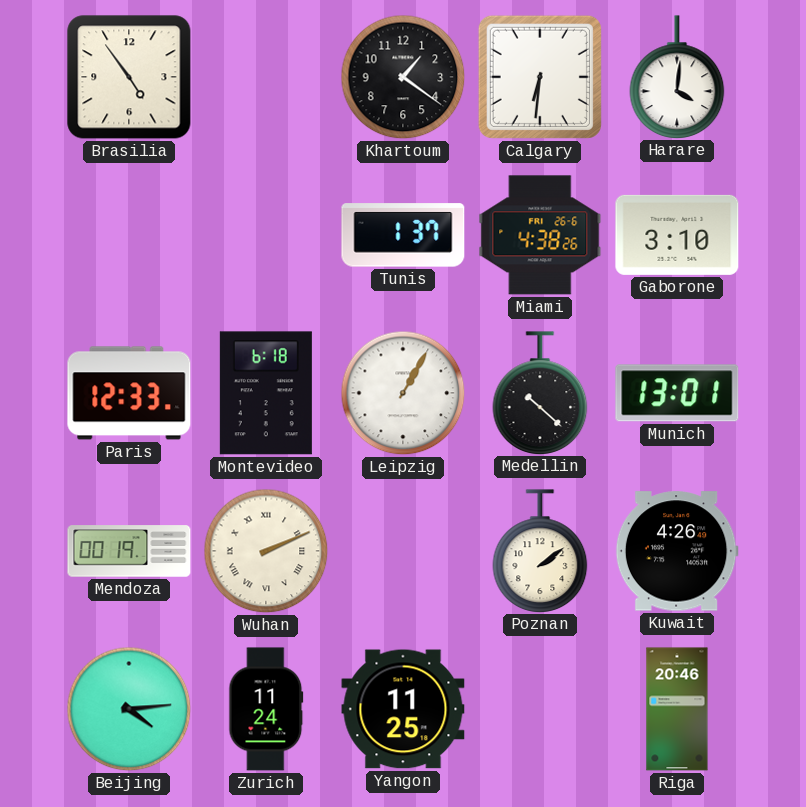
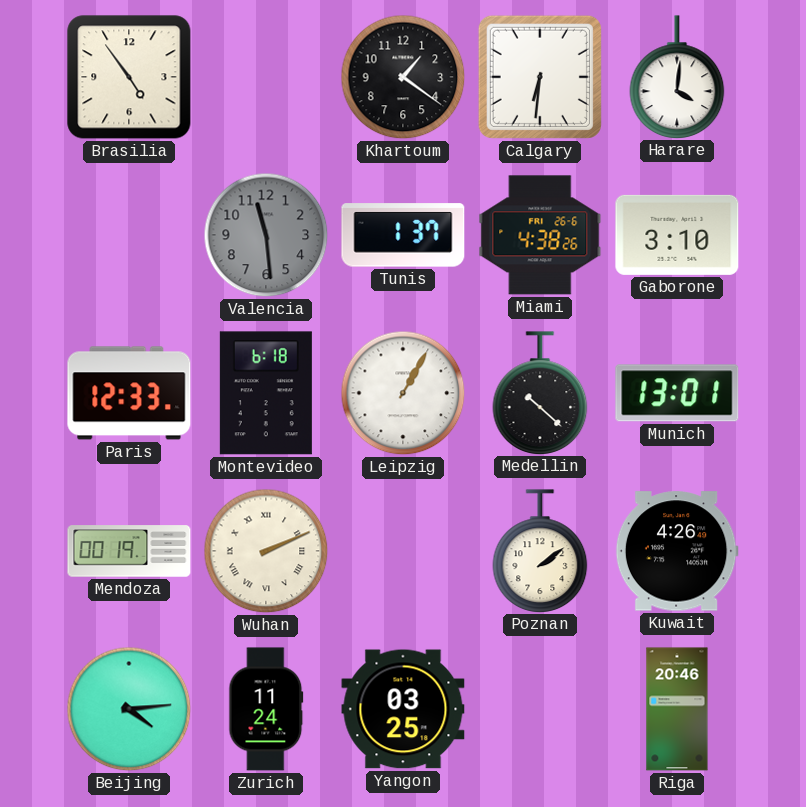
Valencia: none -> 11:29 (266, 235)
Yangon: 11:25 -> 03:25 (403, 709)
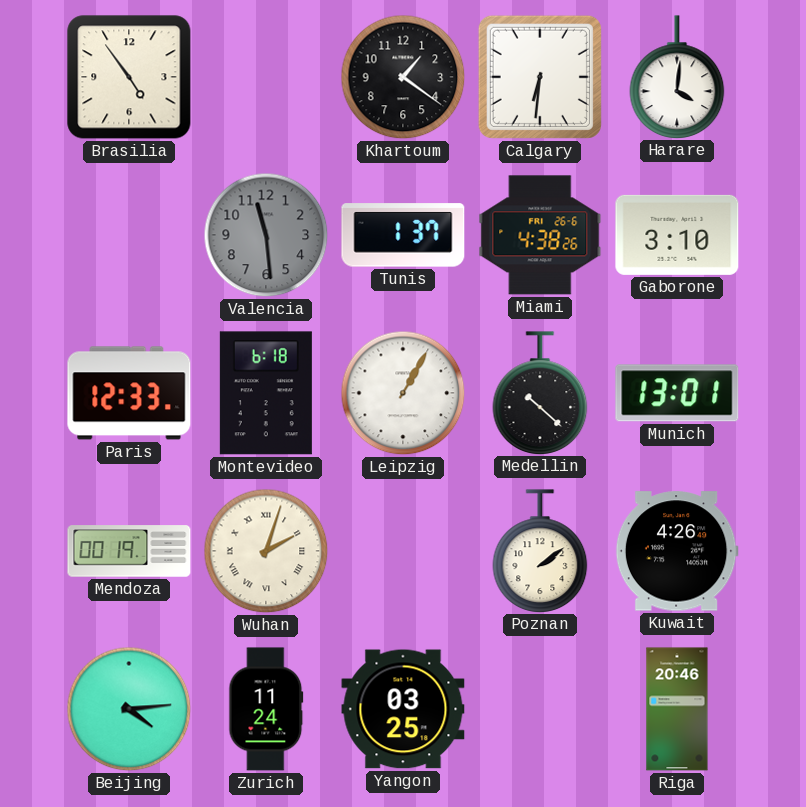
Wuhan: 2:11 -> 2:03 (266, 551)
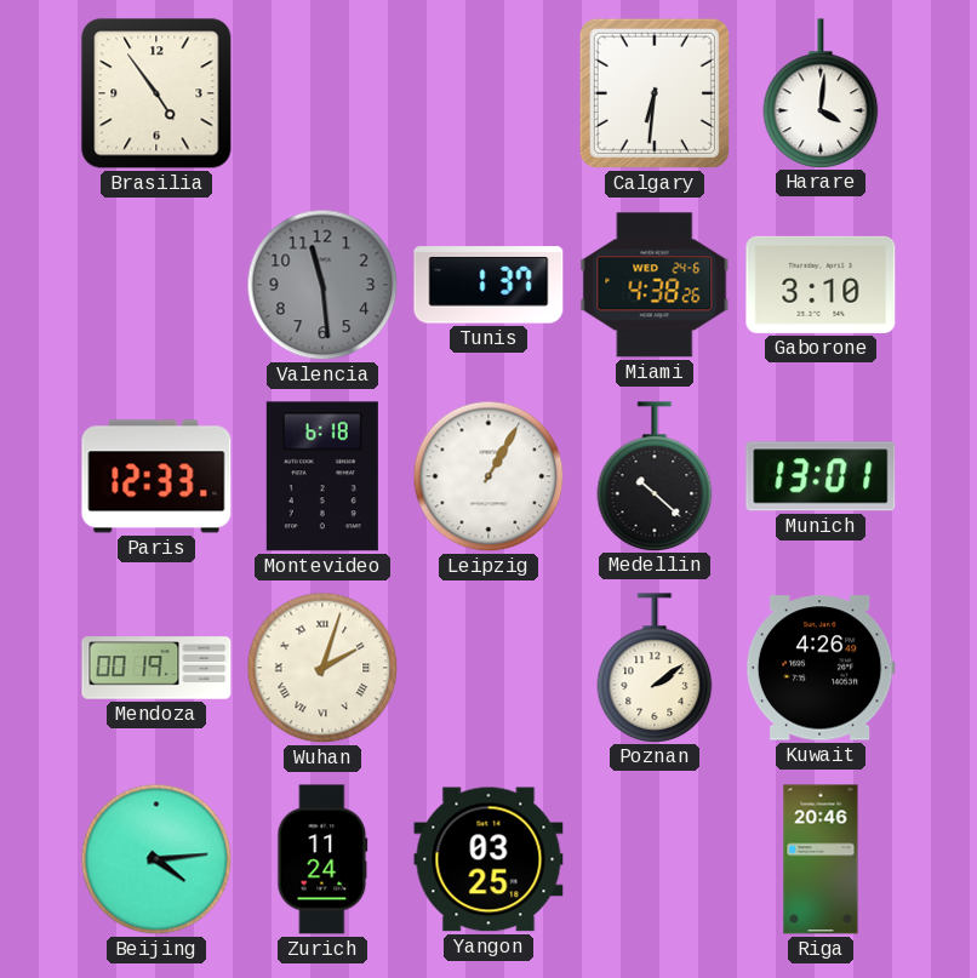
Khartoum: 1:21 -> none (403, 77)
Miami date: FRI 26-6 -> WED 24-6 (655, 285)
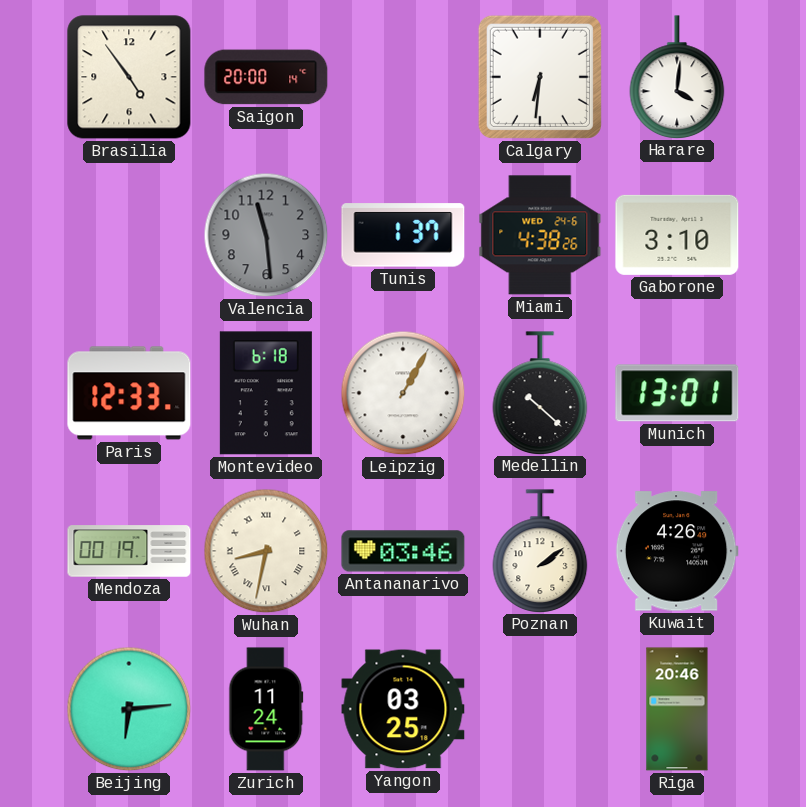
Saigon: none -> 20:00 (266, 77)
Wuhan: 2:03 -> 8:32 (266, 551)
Antananarivo: none -> 03:46 (403, 551)
Beijing: 4:14 -> 6:14 (129, 709)
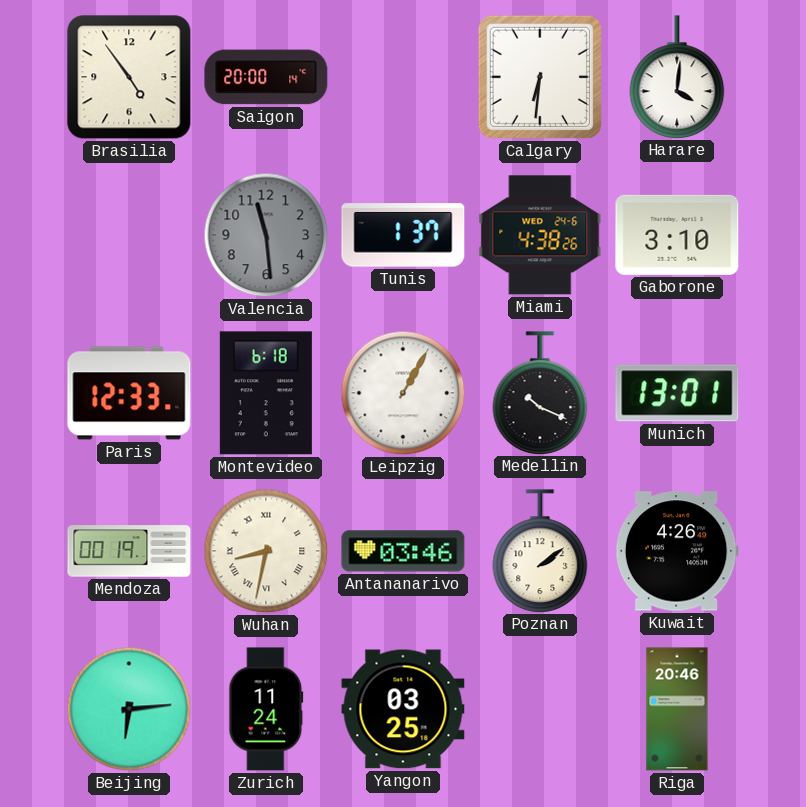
Medellin: 10:22 -> 10:19 (540, 393)
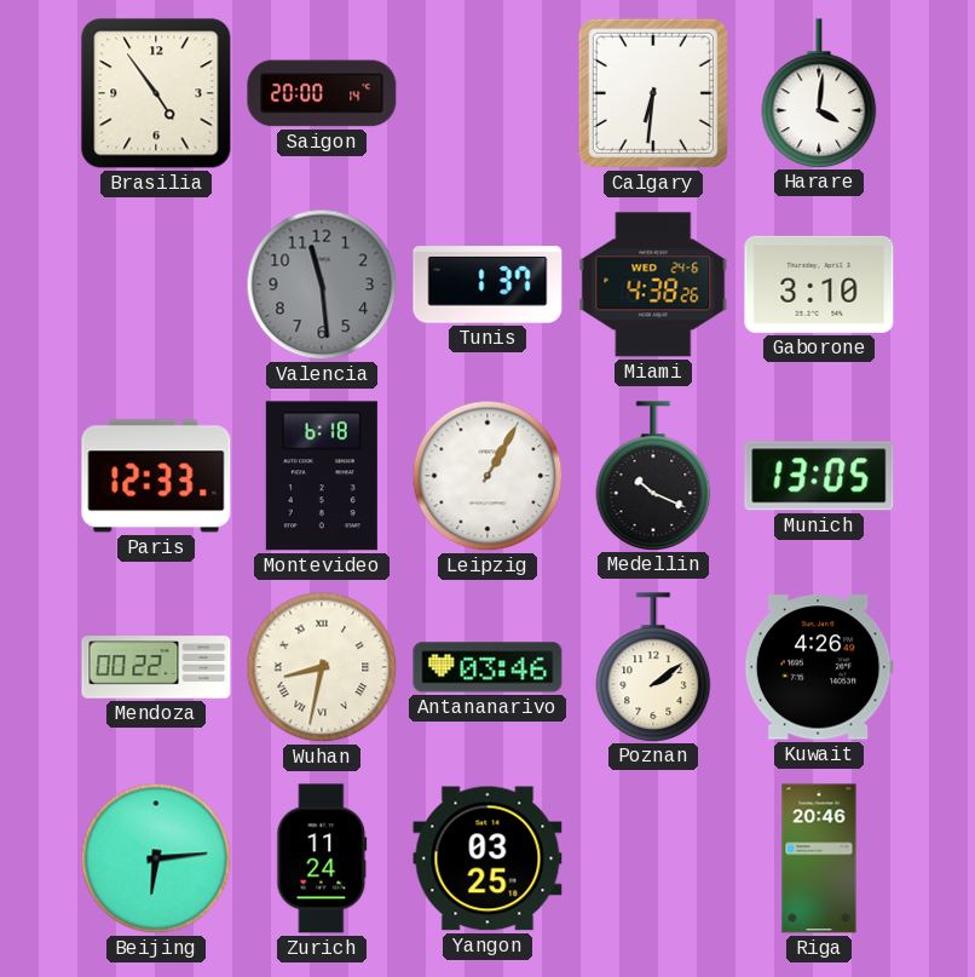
Munich: 13:01 -> 13:05 (819, 476)
Mendoza: 00:19 -> 00:22 (156, 667)
